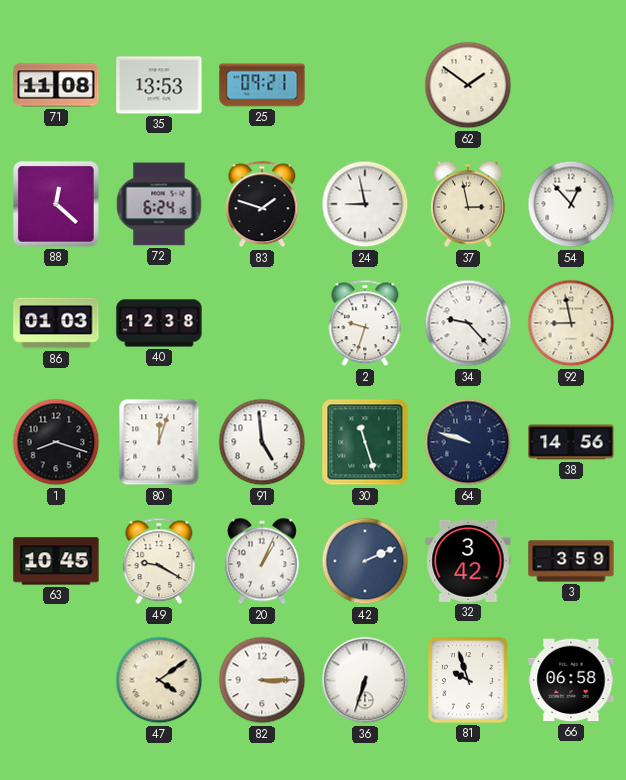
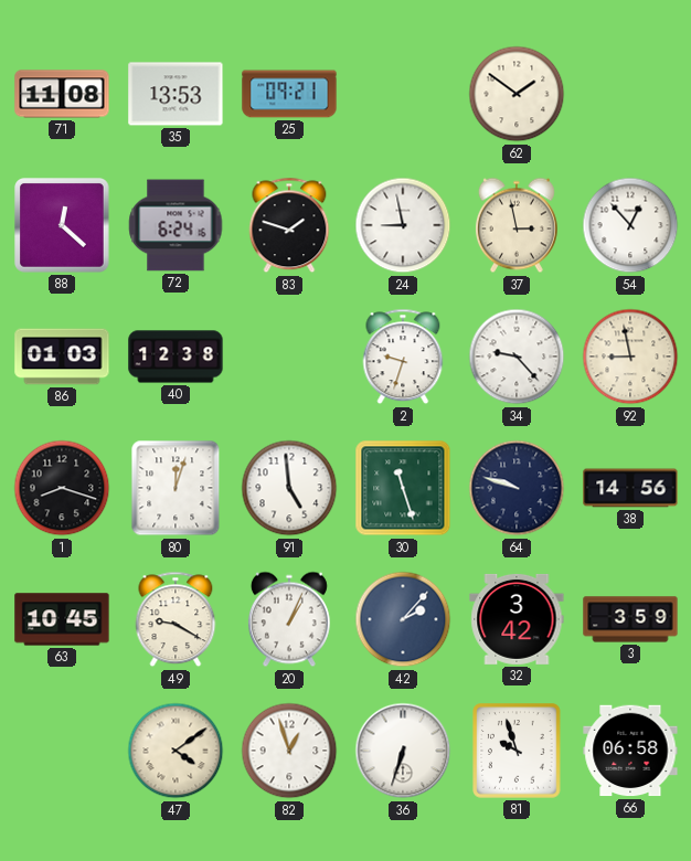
42: 2:11 -> 2:07 (403, 619)
82: 3:15 -> 12:57 (289, 751)
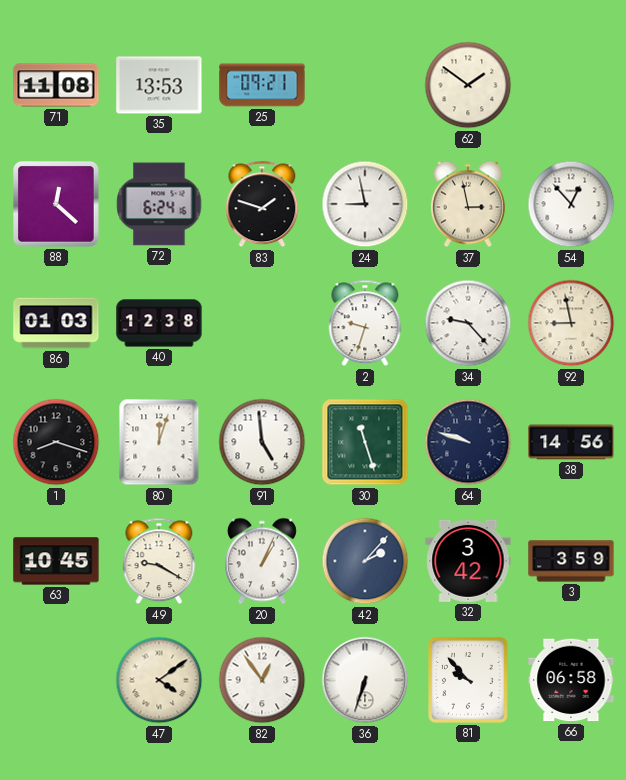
82: 12:57 -> 12:54 (262, 680)
81: 9:57 -> 9:53 (468, 680)
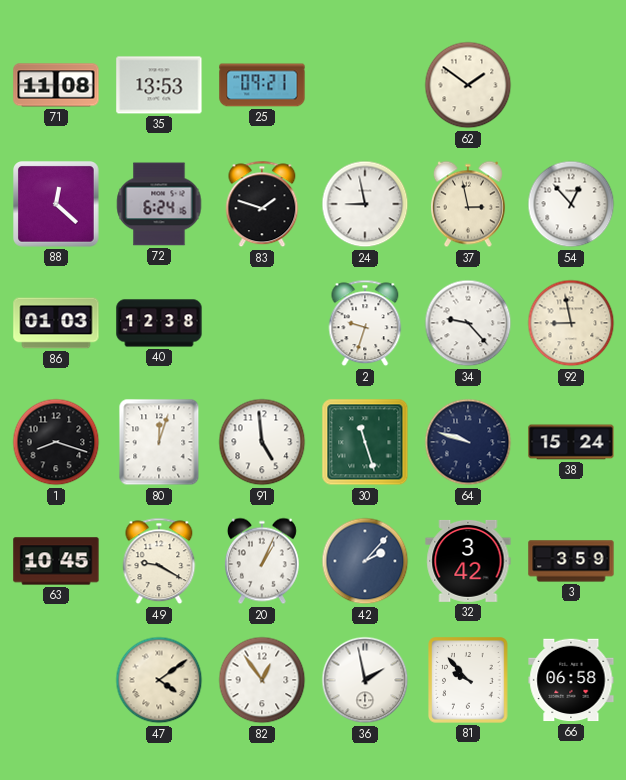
38: 14:56 -> 15:24 (571, 442)
36: 6:33 -> 1:58 (365, 680)
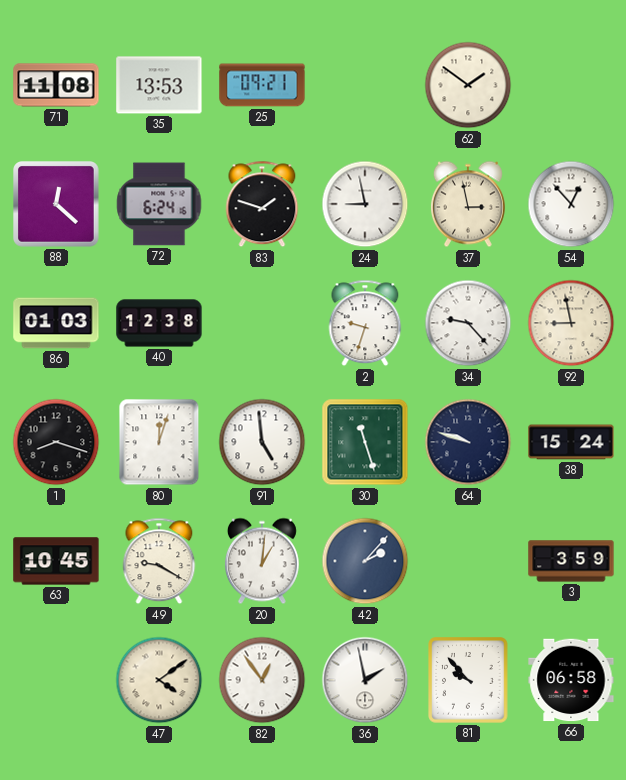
20: 1:04 -> 1:01 (262, 561)
32: 3:42 -> none (468, 561)
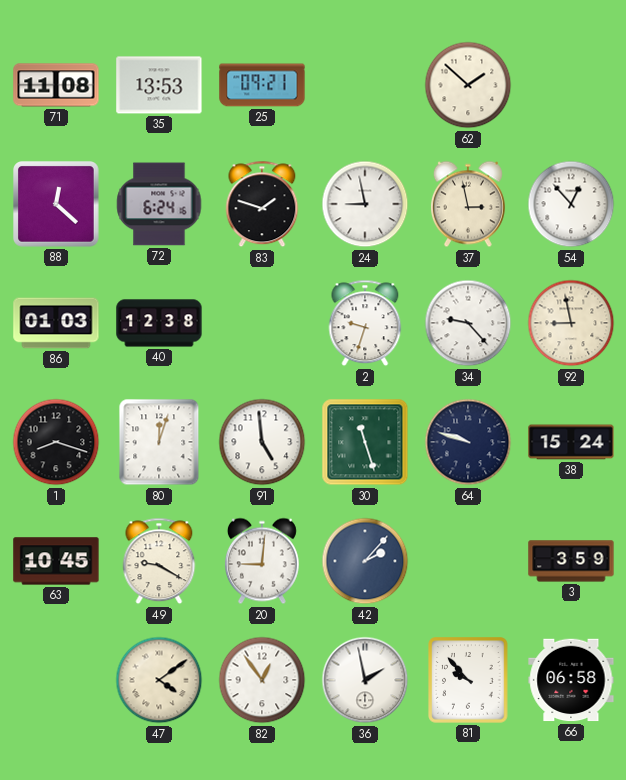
62: 1:51 -> 1:52 (468, 85)
20: 1:01 -> 9:01 (262, 561)
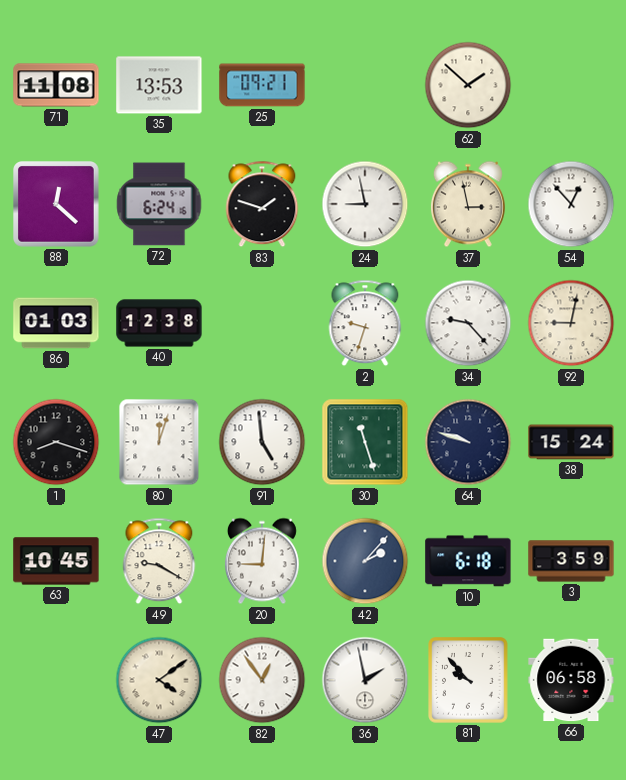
92: 8:58 -> 9:02 (571, 323)
10: none -> 6:18 (468, 561)
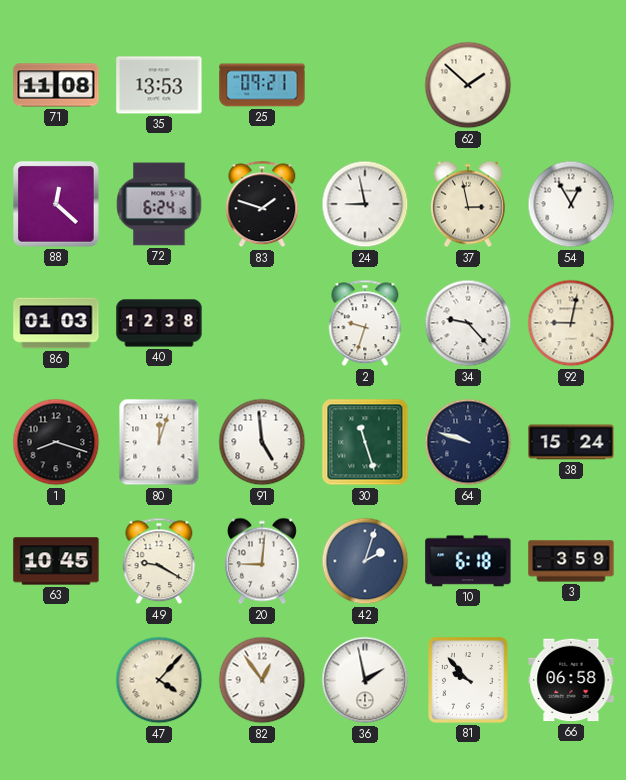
54: 12:53 -> 12:55 (571, 204)
42: 2:07 -> 2:03 (365, 561)
47: 4:09 -> 4:07 (159, 680)
